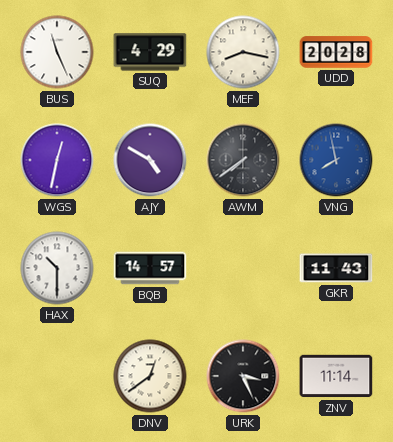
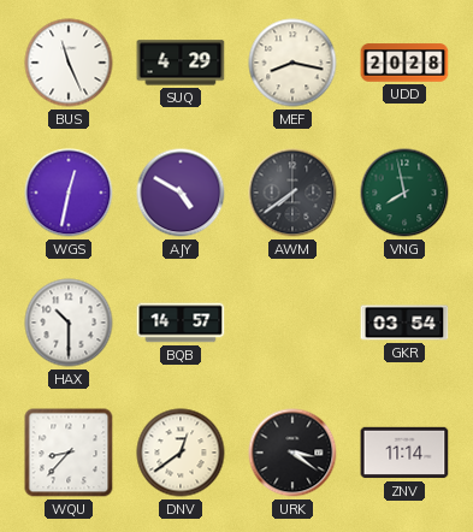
VNG dial: blue -> green (404, 193)
GKR: 11:43 -> 03:54 (404, 323)
WQU: none -> 8:37 (69, 453)
URK: 3:26 -> 3:21 (292, 453)
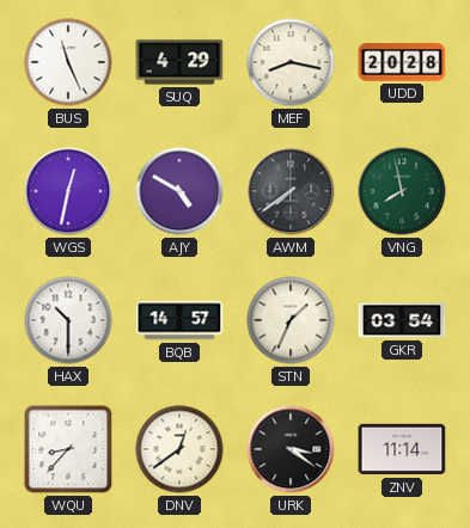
STN: none -> 1:34 (291, 320)
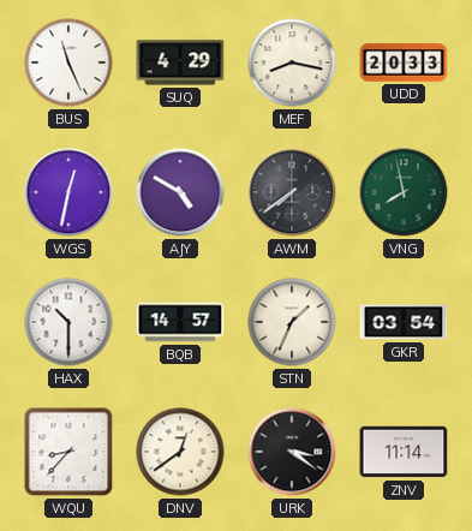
UDD: 20:28 -> 20:33 (404, 62)
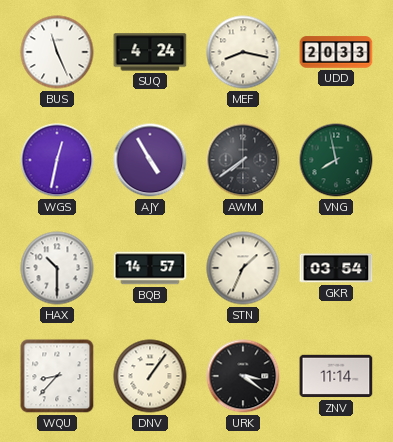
SUQ: 4:29 -> 4:24 (150, 52)
AJY: 4:50 -> 4:55 (150, 160)
DNV: 12:39 -> 1:06 (150, 376)
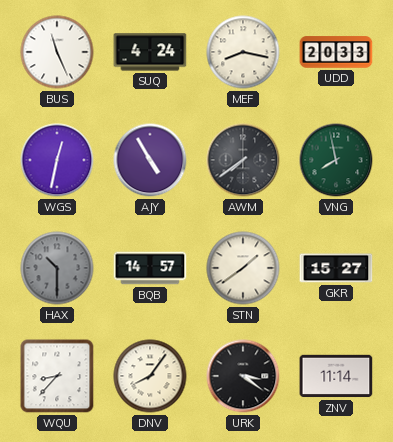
HAX dial: white -> grey (57, 268)
STN: 1:34 -> 1:39 (243, 268)
GKR: 03:54 -> 15:27 (336, 268)
DNV: 1:06 -> 8:06 (150, 376)
